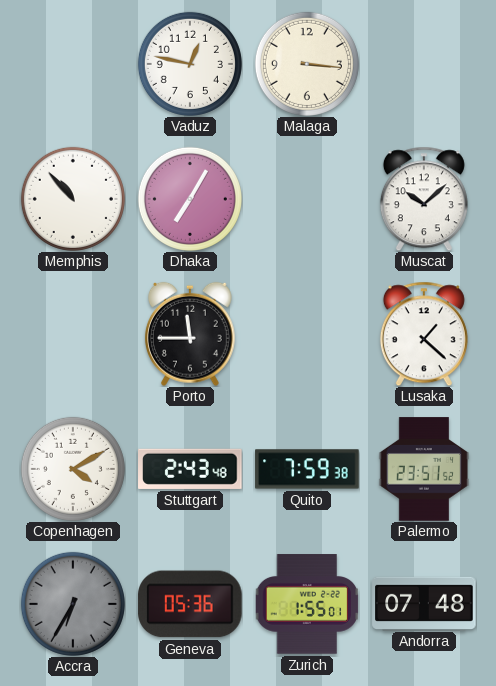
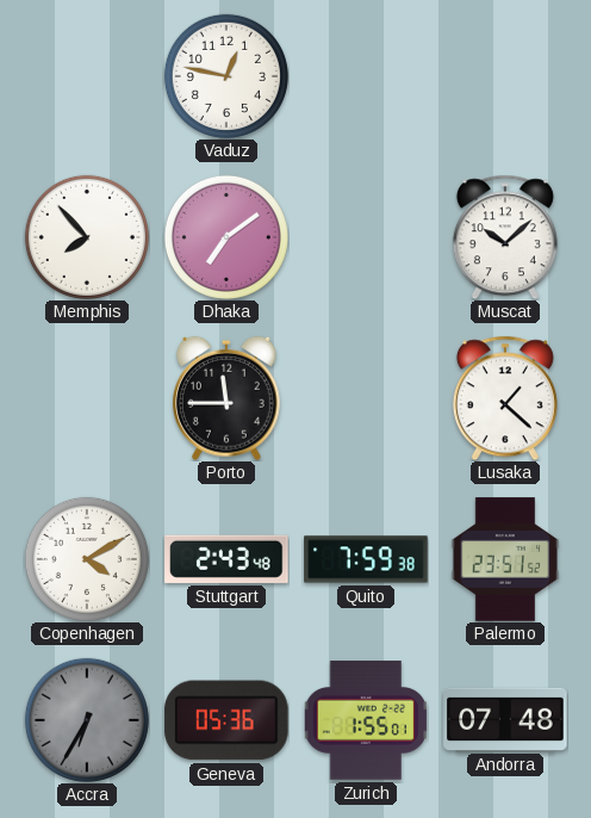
Malaga: 3:16 -> none (307, 64)
Memphis: 10:53 -> 7:53 (87, 237)
Dhaka: 7:05 -> 7:09 (226, 237)
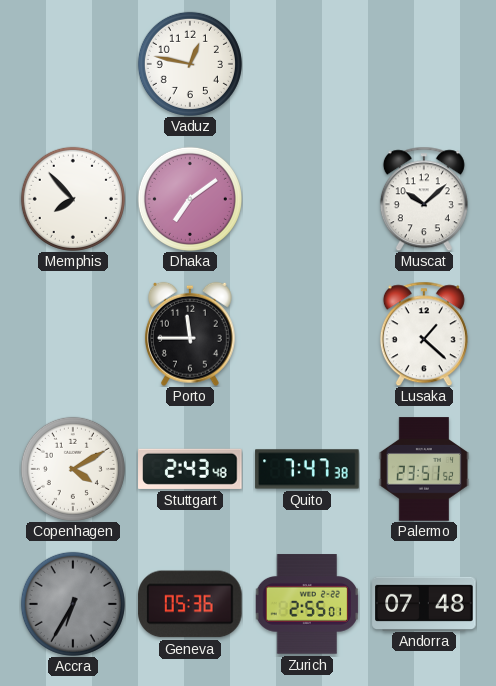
Quito: 7:59 -> 7:47 (307, 469)
Zurich: 1:55 -> 2:55 (306, 604)
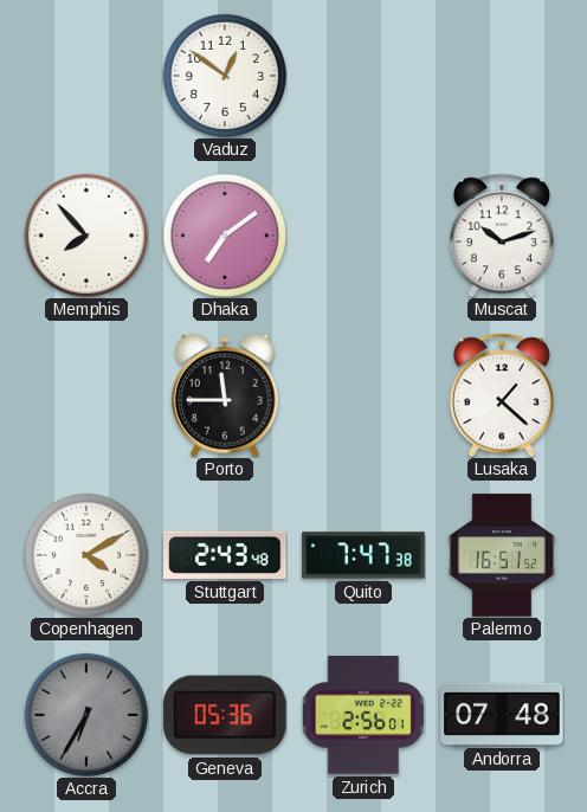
Vaduz: 12:47 -> 12:51 (225, 76)
Muscat: 10:08 -> 10:12 (502, 236)
Palermo: 23:51 -> 16:51 (501, 555)
Zurich: 2:55 -> 2:56 (362, 715)
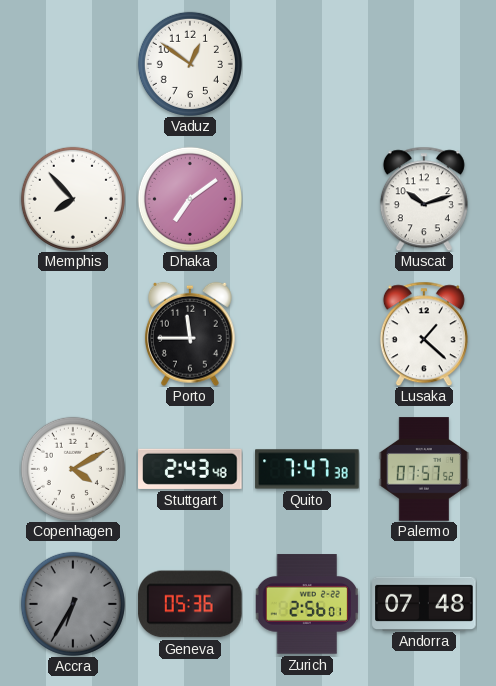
Palermo: 16:51 -> 07:57 (423, 469)
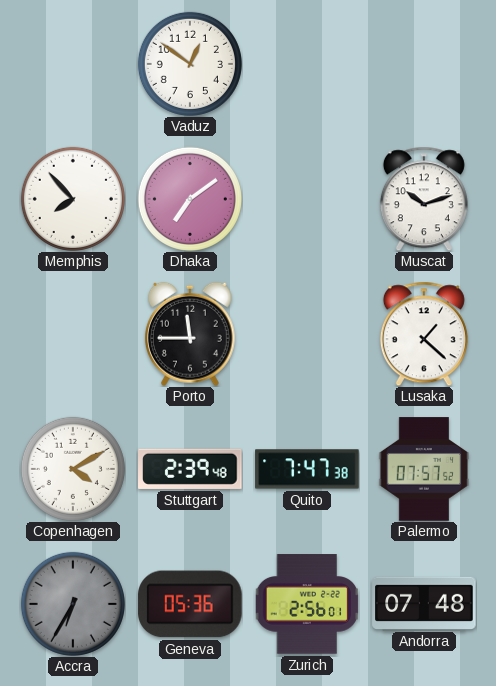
Stuttgart: 2:43 -> 2:39 (190, 469)
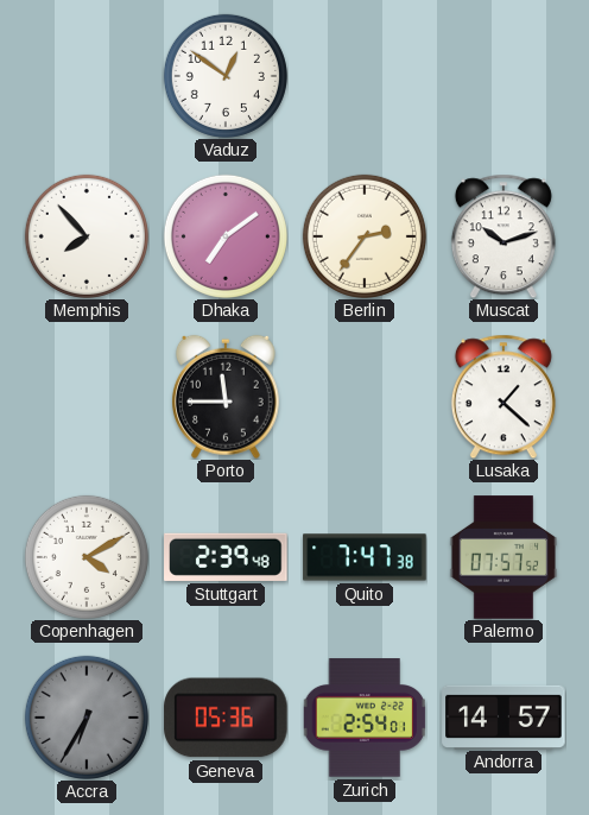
Berlin: none -> 2:36 (365, 236)
Zurich: 2:56 -> 2:54 (363, 718)
Andorra: 07:48 -> 14:57 (503, 716)
